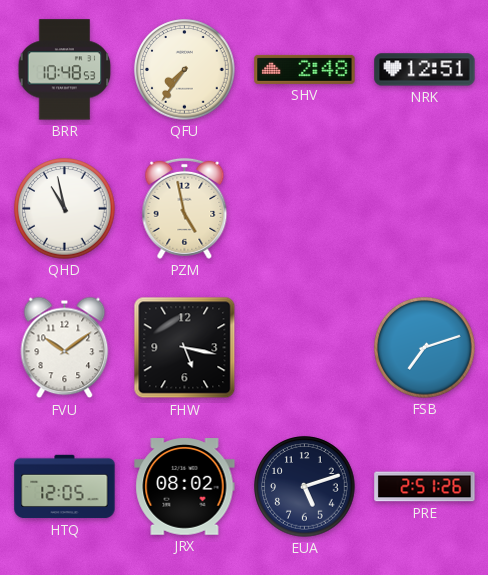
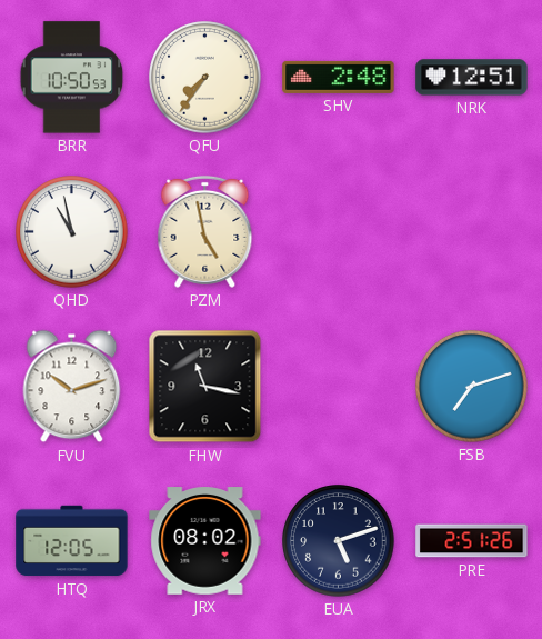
BRR: 10:48 -> 10:50 (72, 78)
FVU: 10:09 -> 10:12 (72, 387)
FHW: 5:17 -> 11:17 (205, 387)
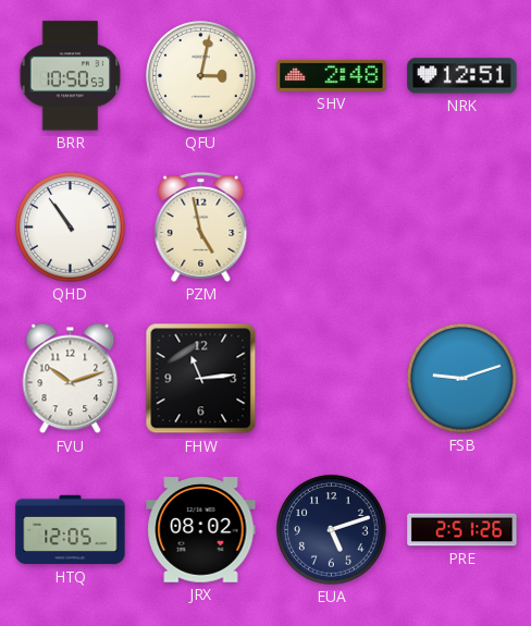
QFU: 7:36 -> 3:02 (201, 76)
QHD: 10:58 -> 10:54 (71, 228)
FHW: 11:17 -> 11:14 (201, 379)
FSB: 7:12 -> 9:12 (462, 379)
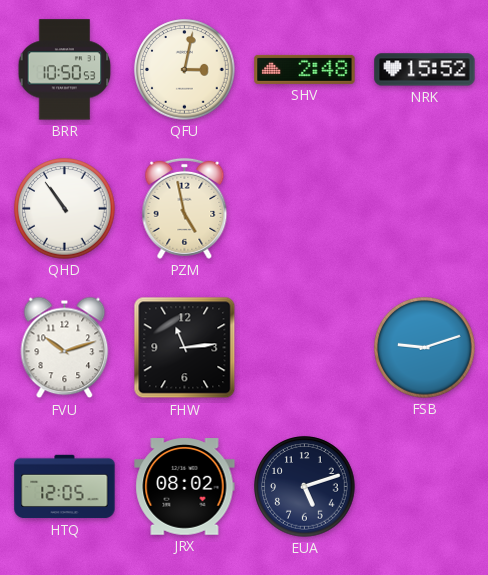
NRK: 12:51 -> 15:52 (425, 70)
PRE: 2:51 -> none (462, 530)
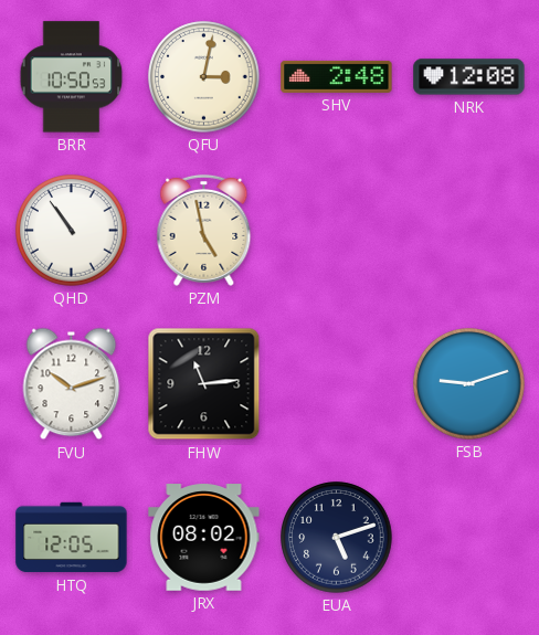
NRK: 15:52 -> 12:08 (469, 77)
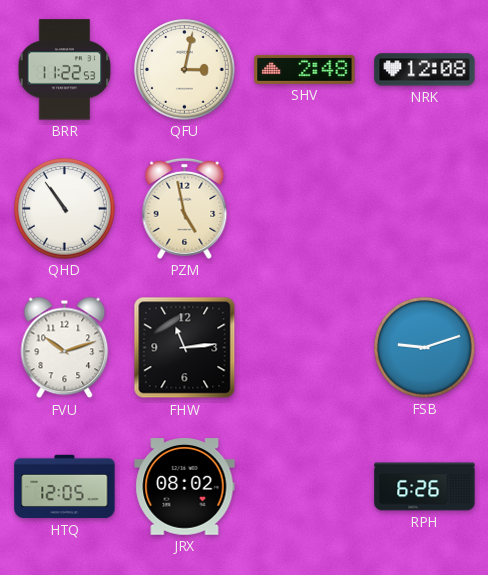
BRR: 10:50 -> 11:22 (65, 70)
EUA: 5:12 -> none (337, 538)
RPH: none -> 6:26 (425, 487)
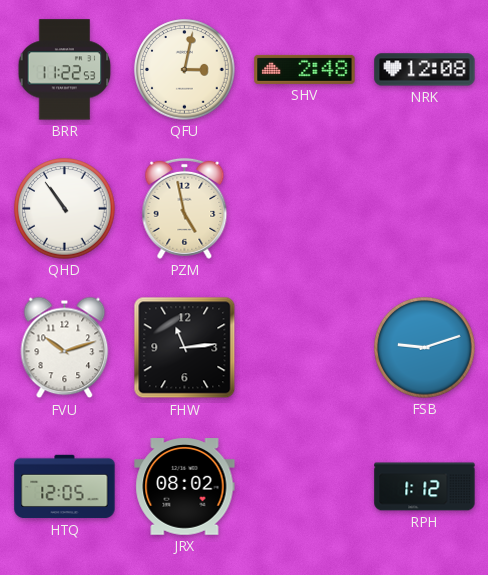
RPH: 6:26 -> 1:12 (425, 487)
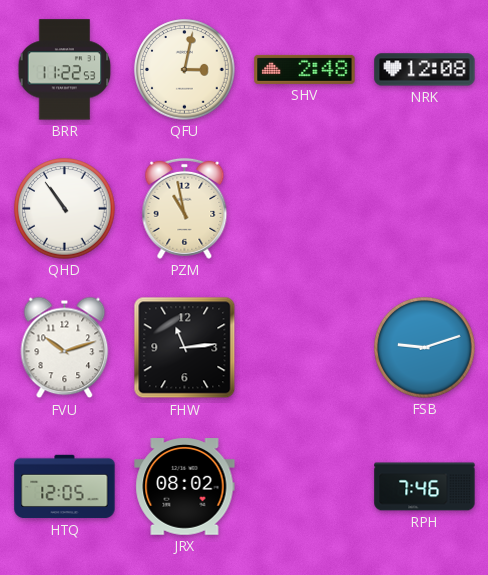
PZM: 4:58 -> 10:58 (185, 208)
RPH: 1:12 -> 7:46 (425, 487)
